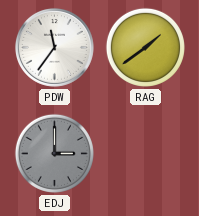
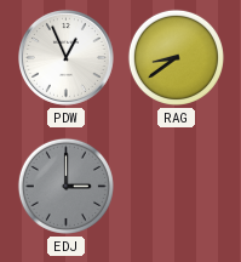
PDW: 11:36 -> 12:56 (65, 57)
RAG: 1:39 -> 8:39 (176, 57)
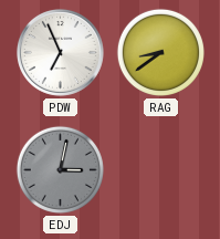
PDW: 12:56 -> 6:56 (60, 52)
EDJ: 3:00 -> 3:02 (60, 169)
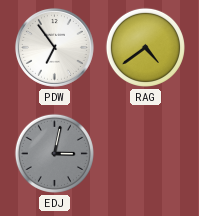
PDW: 6:56 -> 6:54 (54, 47)
RAG: 8:39 -> 4:39 (145, 47)
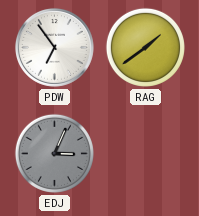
RAG: 4:39 -> 1:39 (145, 47)
EDJ: 3:02 -> 3:04 (54, 153)
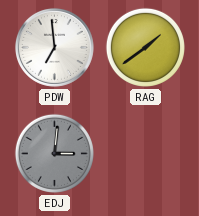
PDW: 6:54 -> 6:59 (54, 47)
EDJ: 3:04 -> 3:01 (54, 153)
